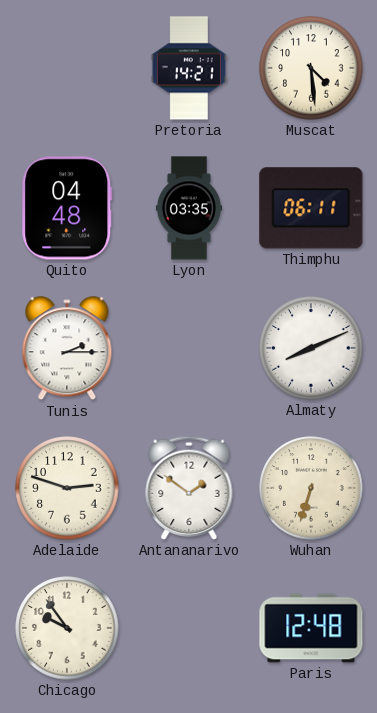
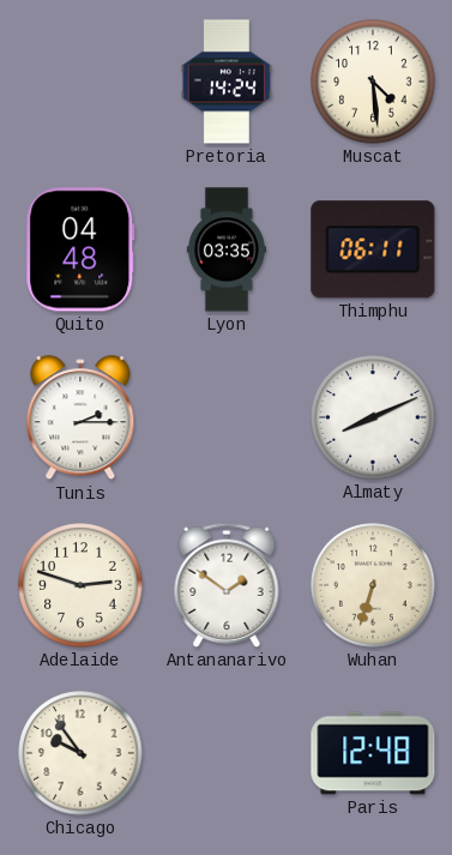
Pretoria: 14:21 -> 14:24 (227, 82)
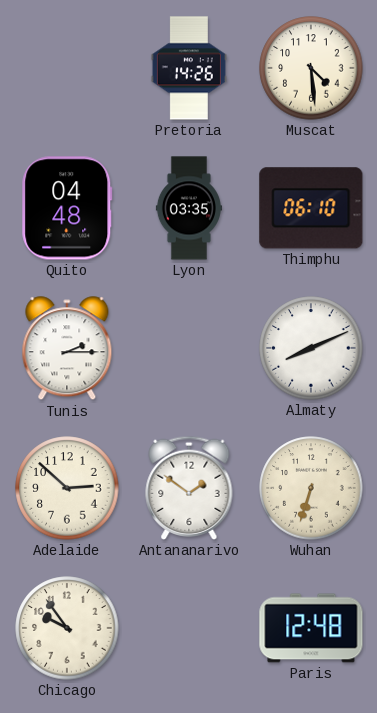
Pretoria: 14:24 -> 14:26 (189, 68)
Thimphu: 06:11 -> 06:10 (311, 208)
Adelaide: 2:48 -> 2:52 (67, 488)
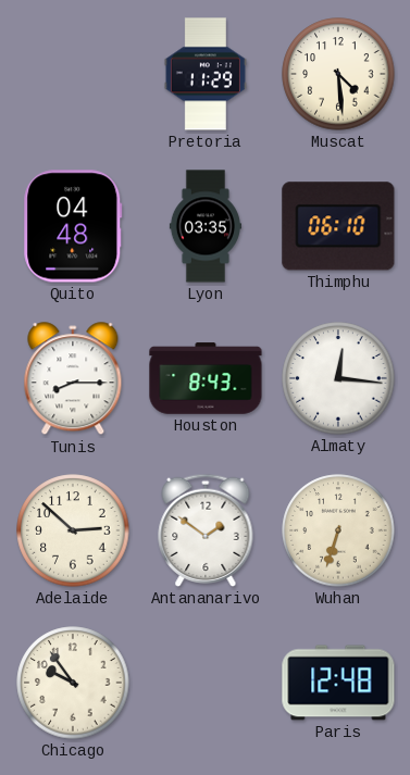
Pretoria: 14:26 -> 11:29 (206, 74)
Tunis: 2:15 -> 8:15 (73, 379)
Houston: none -> 8:43 (206, 378)
Almaty: 8:11 -> 12:16 (338, 378)
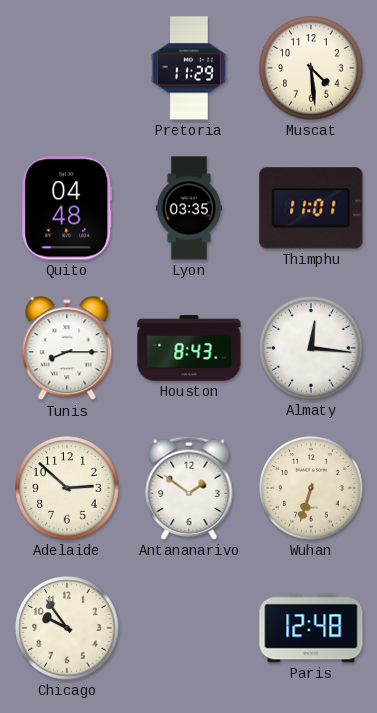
Thimphu: 06:10 -> 11:01 (311, 208)
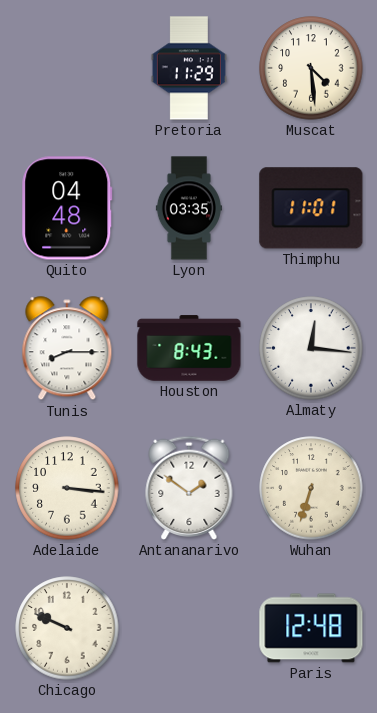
Adelaide: 2:52 -> 3:16 (67, 488)
Chicago: 9:54 -> 9:49 (67, 628)
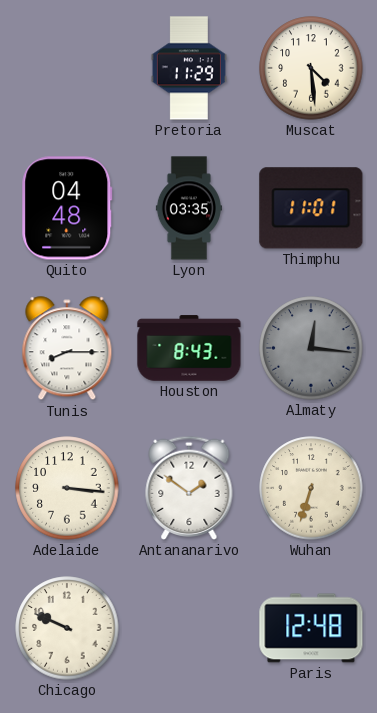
Almaty dial: white -> grey (311, 348)
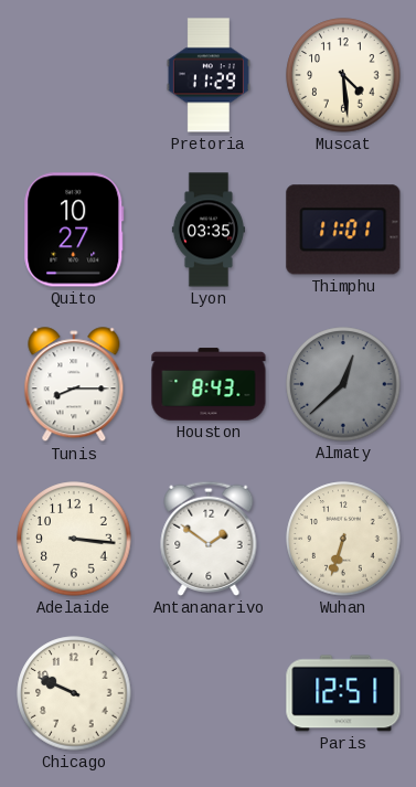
Quito: 04:48 -> 10:27 (74, 230)
Almaty: 12:16 -> 12:38 (343, 384)
Paris: 12:48 -> 12:51 (343, 693)
